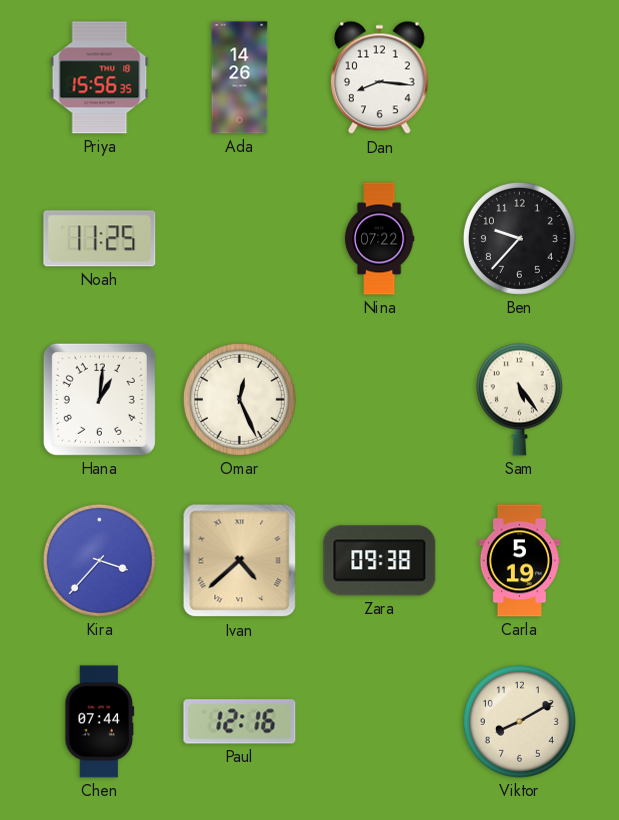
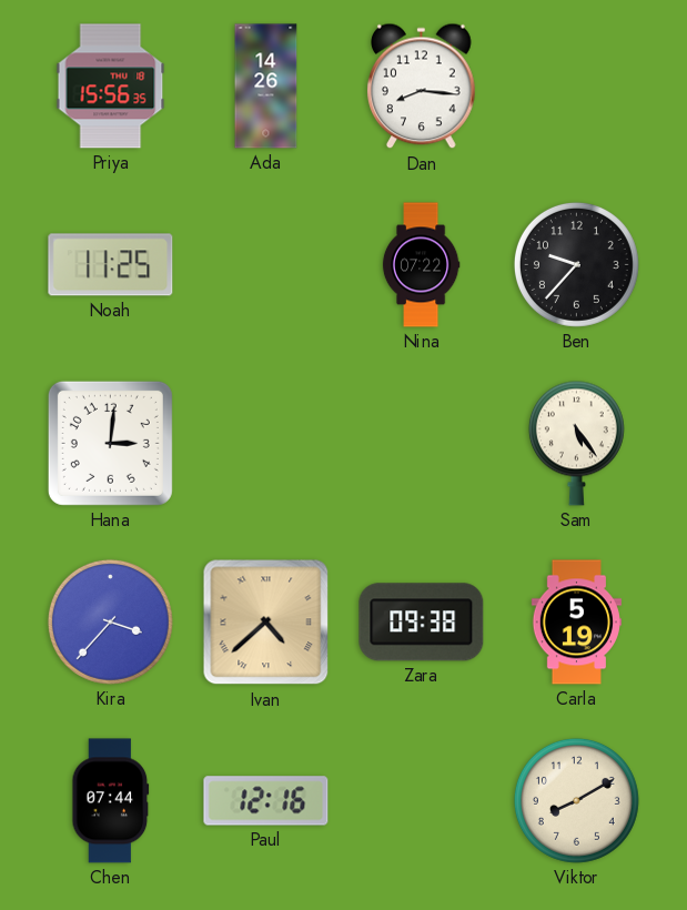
Hana: 1:01 -> 3:01 (110, 443)
Omar: 12:26 -> none (239, 399)
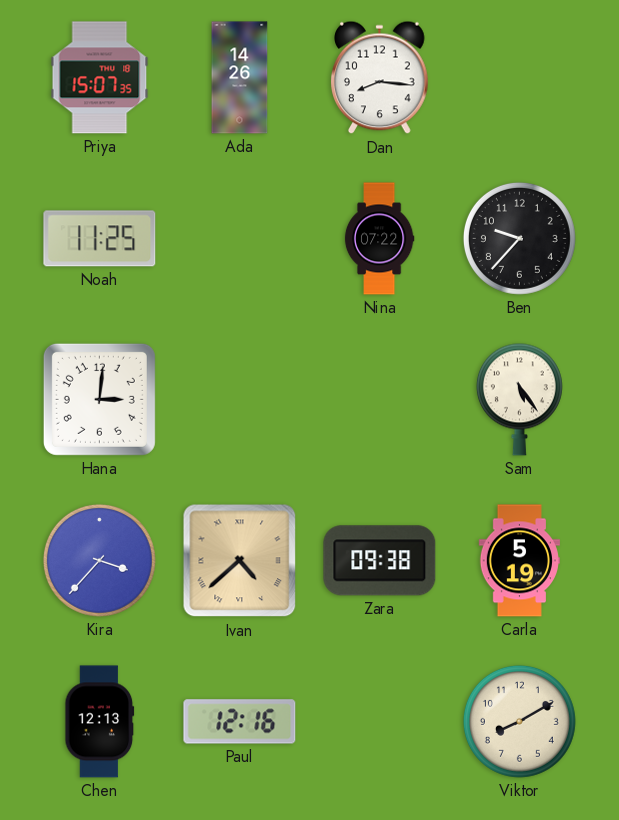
Priya: 15:56 -> 15:07 (100, 78)
Chen: 07:44 -> 12:13 (100, 722)
